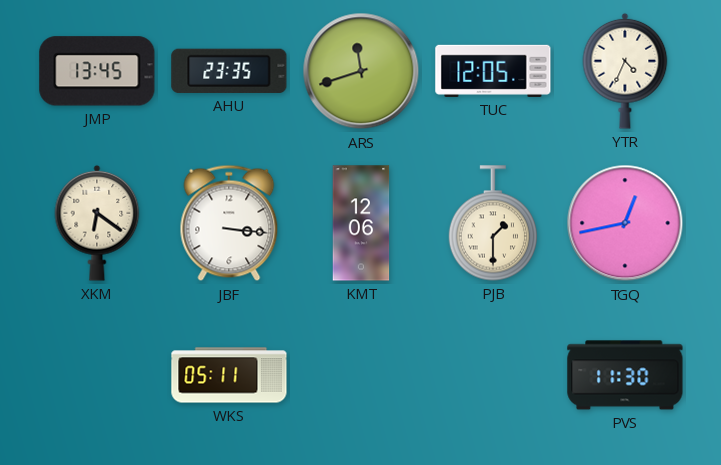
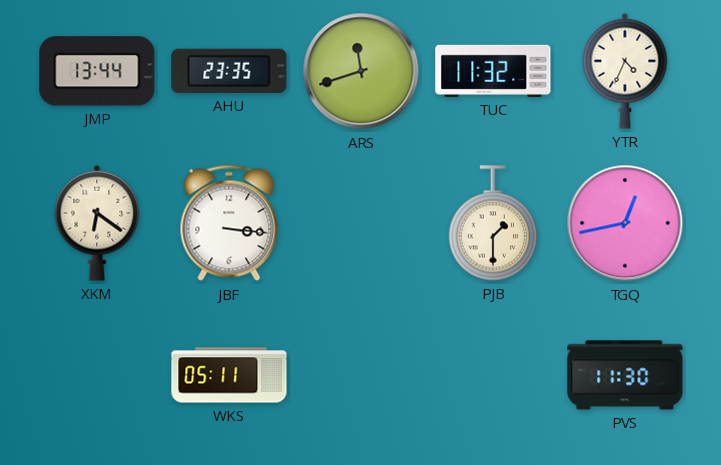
JMP: 13:45 -> 13:44 (97, 71)
TUC: 12:05 -> 11:32 (493, 71)
KMT: 12:06 -> none (361, 223)
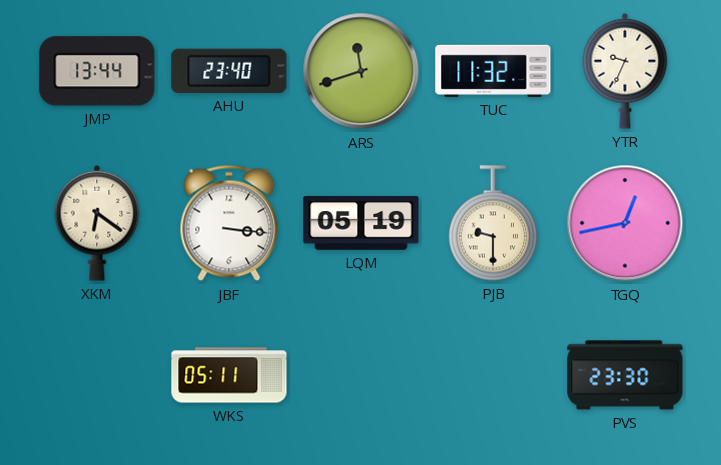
AHU: 23:35 -> 23:40 (229, 71)
YTR: 4:34 -> 9:34 (625, 71)
LQM: none -> 05:19 (361, 223)
PJB: 1:30 -> 9:30 (493, 223)
PVS: 11:30 -> 23:30 (625, 375)
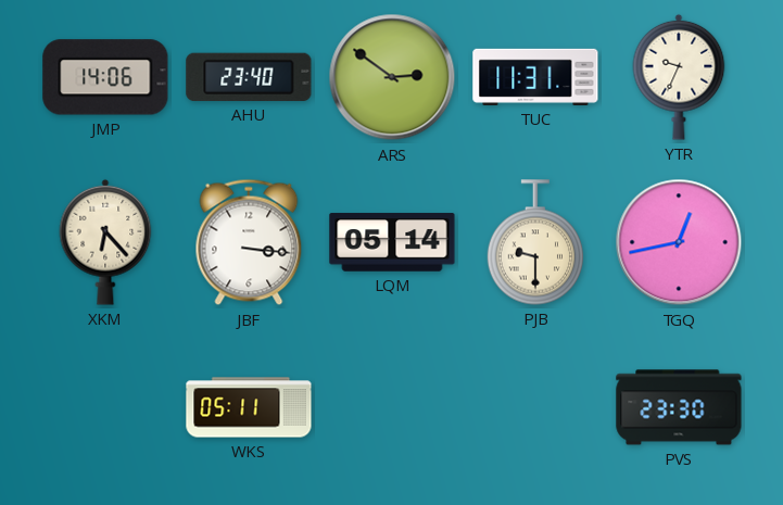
JMP: 13:44 -> 14:06 (105, 77)
ARS: 11:42 -> 2:51 (392, 77)
TUC: 11:32 -> 11:31 (535, 77)
XKM: 6:21 -> 6:23 (105, 242)
LQM: 05:19 -> 05:14 (392, 242)
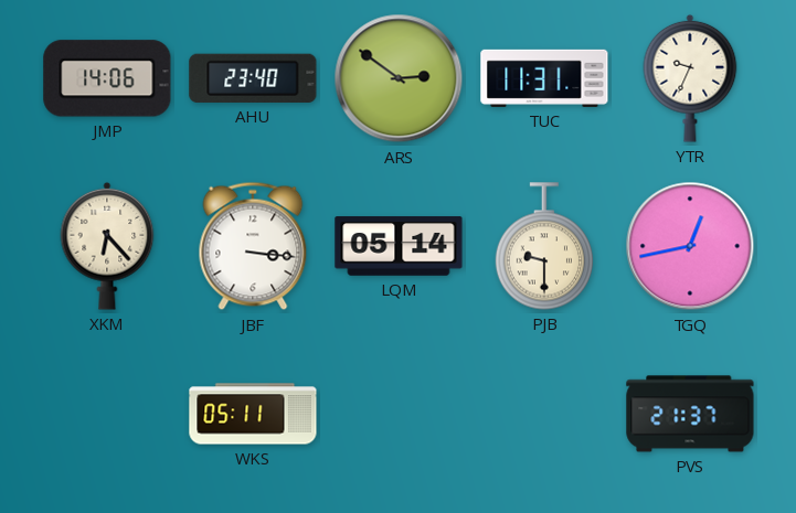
PVS: 23:30 -> 21:37 (690, 414)
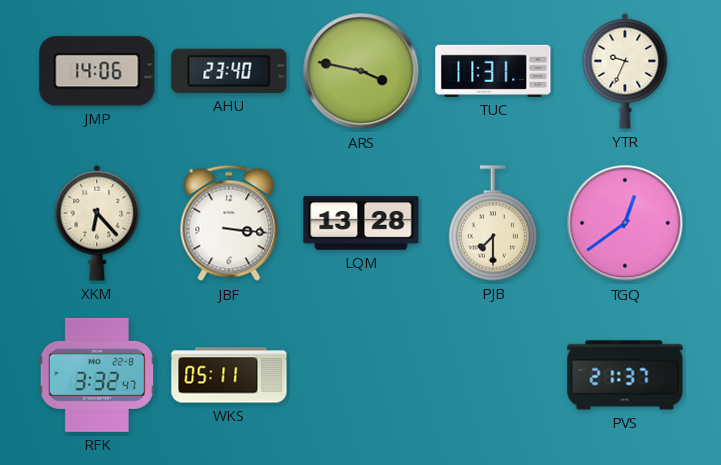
ARS: 2:51 -> 3:47 (361, 71)
LQM: 05:14 -> 13:28 (361, 223)
PJB: 9:30 -> 7:30 (493, 223)
TGQ: 12:43 -> 12:39 (625, 223)
RFK: none -> 3:32 (96, 375)
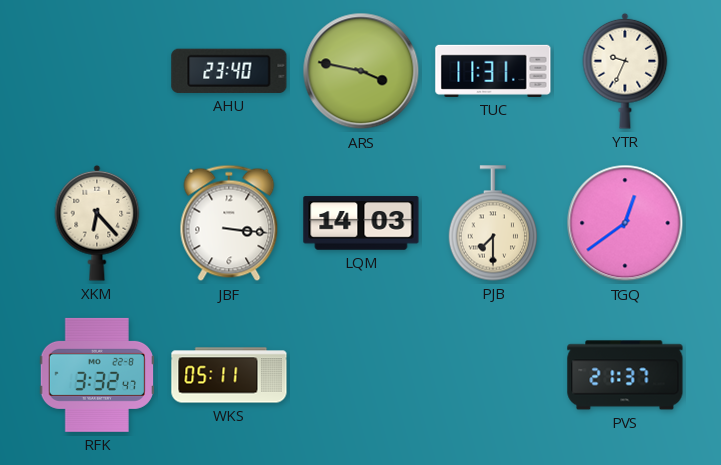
JMP: 14:06 -> none (97, 71)
LQM: 13:28 -> 14:03 (361, 223)
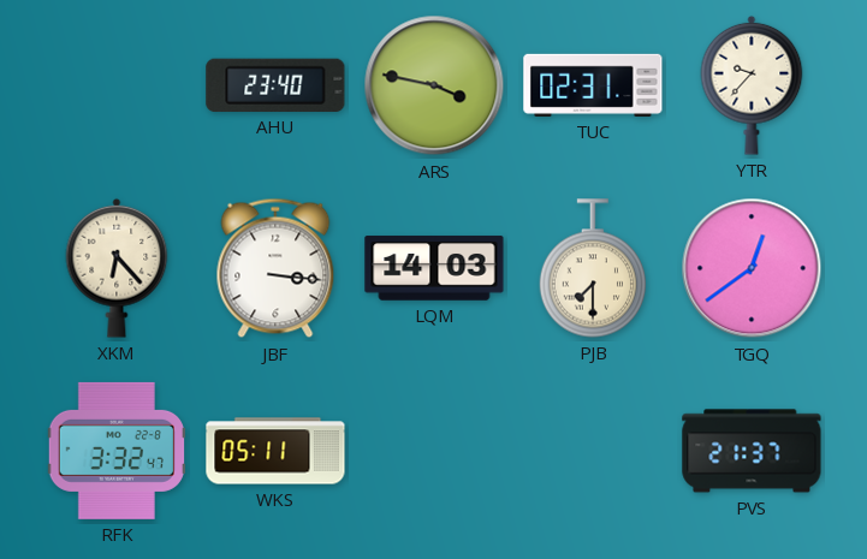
TUC: 11:31 -> 02:31 (593, 85)
YTR: 9:34 -> 9:37 (752, 85)
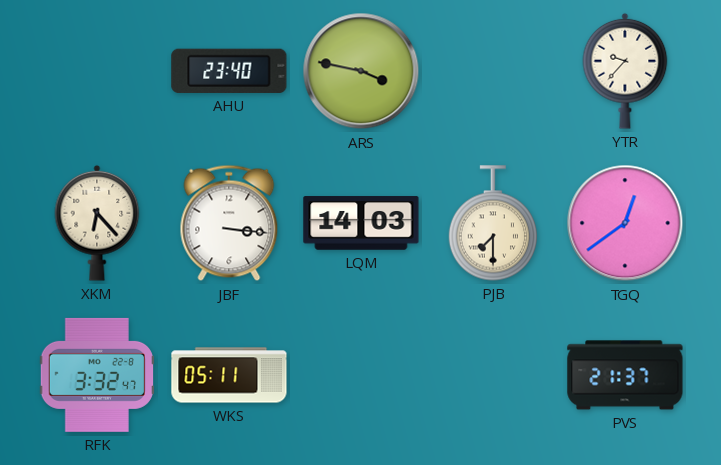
TUC: 02:31 -> none (593, 85)
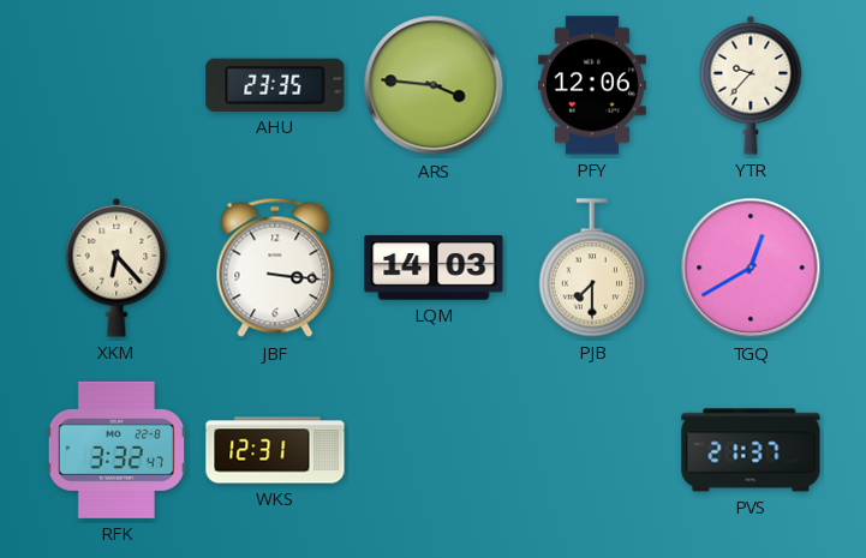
AHU: 23:40 -> 23:35 (275, 85)
ARS: 3:47 -> 3:46 (434, 85)
PFY: none -> 12:06 (592, 85)
TGQ: 12:39 -> 12:40 (751, 268)
WKS: 05:11 -> 12:31 (275, 450)
